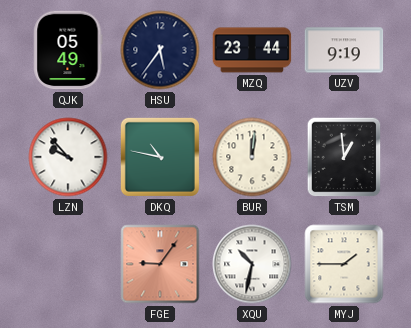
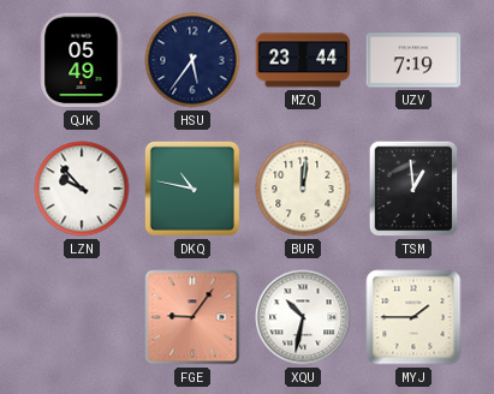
UZV: 9:19 -> 7:19 (413, 60)
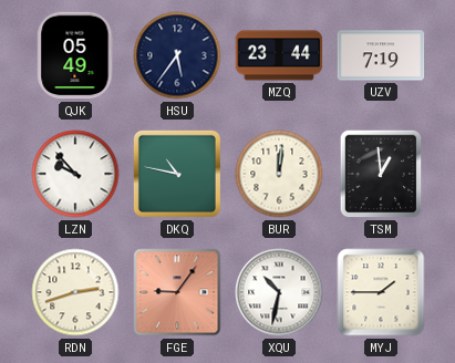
RDN: none -> 2:42 (75, 292)
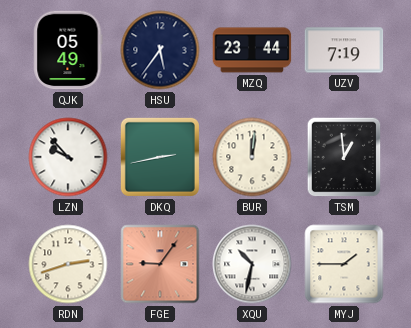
DKQ: 10:47 -> 2:43 (160, 157)
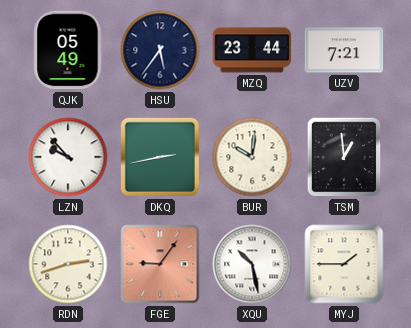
UZV: 7:19 -> 7:21 (344, 50)
BUR: 12:01 -> 10:01 (252, 157)
XQU: 10:32 -> 10:28 (252, 264)
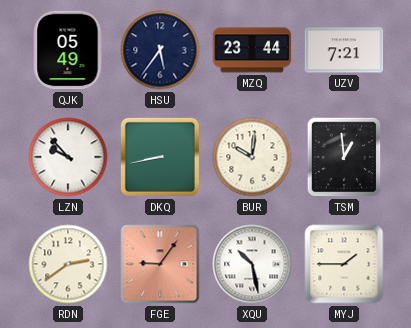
DKQ: 2:43 -> 8:43 (160, 157)
RDN: 2:42 -> 2:39 (68, 264)
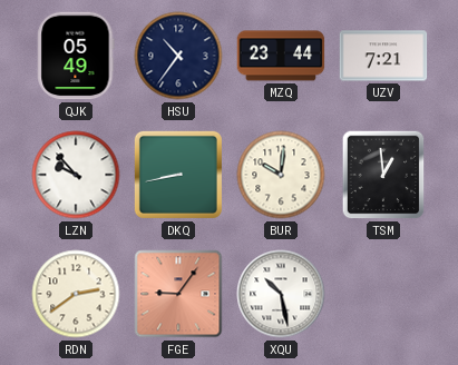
HSU: 5:36 -> 10:36 (178, 56)
MYJ: 1:45 -> none (344, 264)
